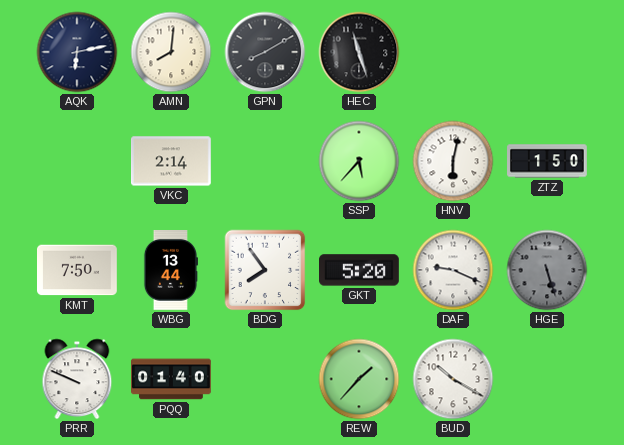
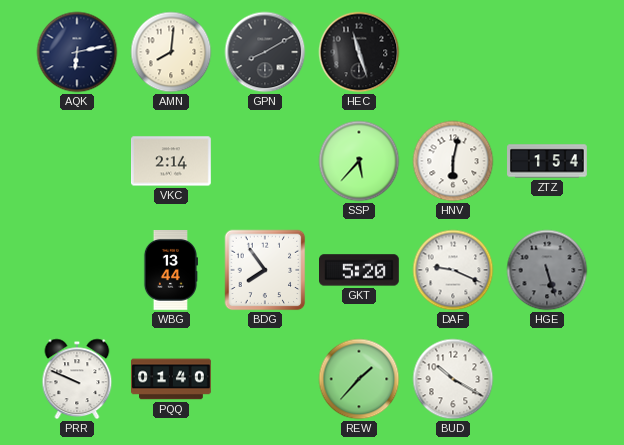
ZTZ: 1:50 -> 1:54 (547, 161)
KMT: 7:50 -> none (78, 270)
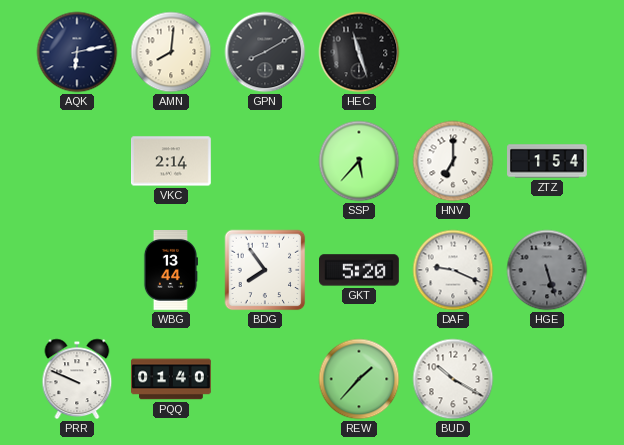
HNV: 6:02 -> 7:00 (453, 161)
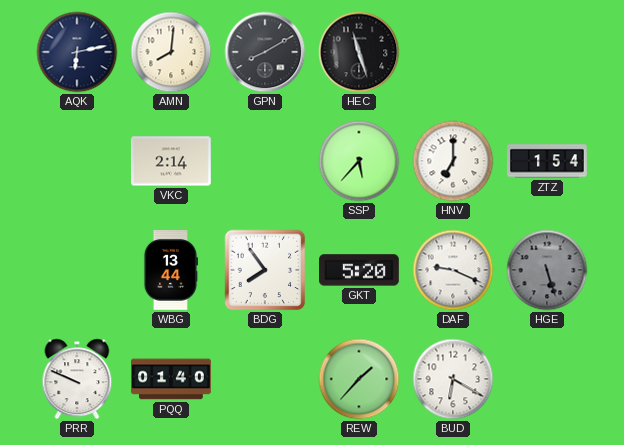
BUD: 10:20 -> 6:20 (453, 379)
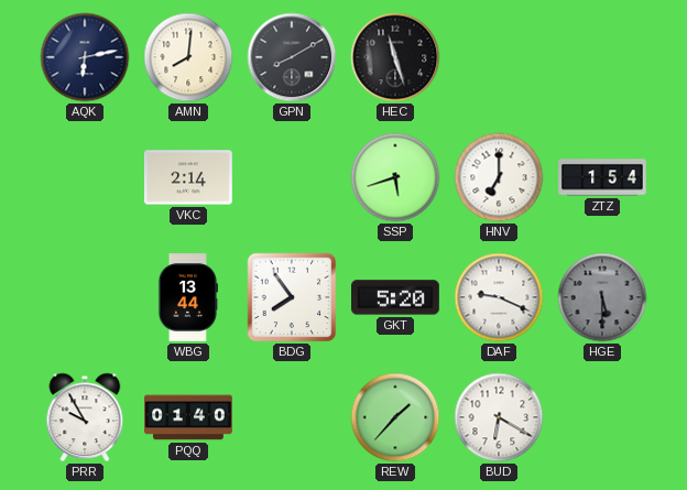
SSP: 5:37 -> 5:42 (395, 177)
HGE: 5:27 -> 5:30 (602, 297)
PRR: 9:49 -> 9:55 (85, 417)
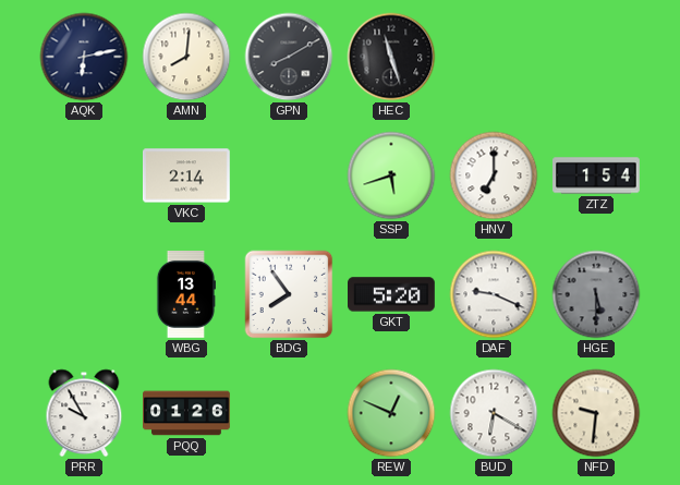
PQQ: 01:40 -> 01:26 (187, 413)
REW: 1:37 -> 12:49 (391, 413)
NFD: none -> 9:31 (596, 413)
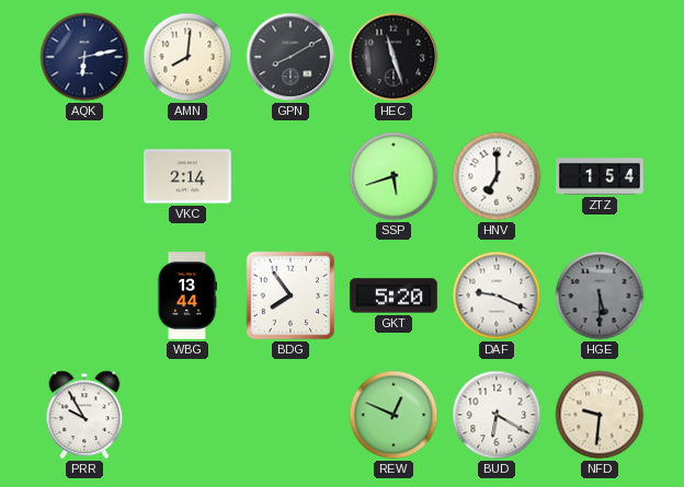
PQQ: 01:26 -> none (187, 413)
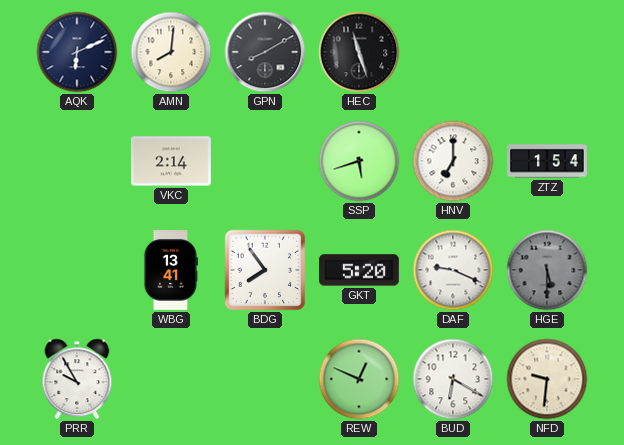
AQK: 6:13 -> 6:11 (77, 52)
WBG: 13:44 -> 13:41 (170, 271)
